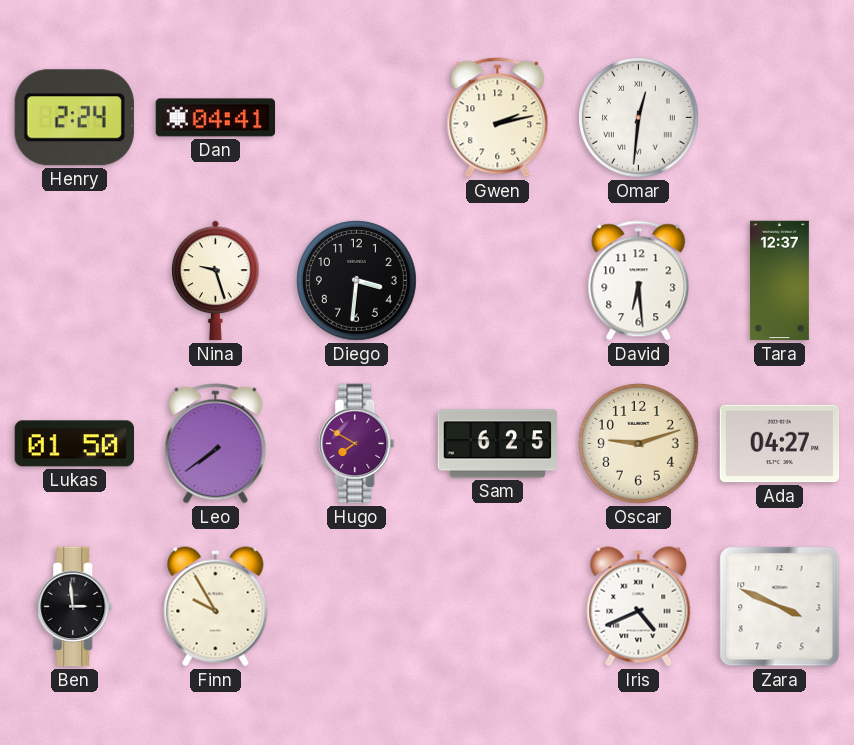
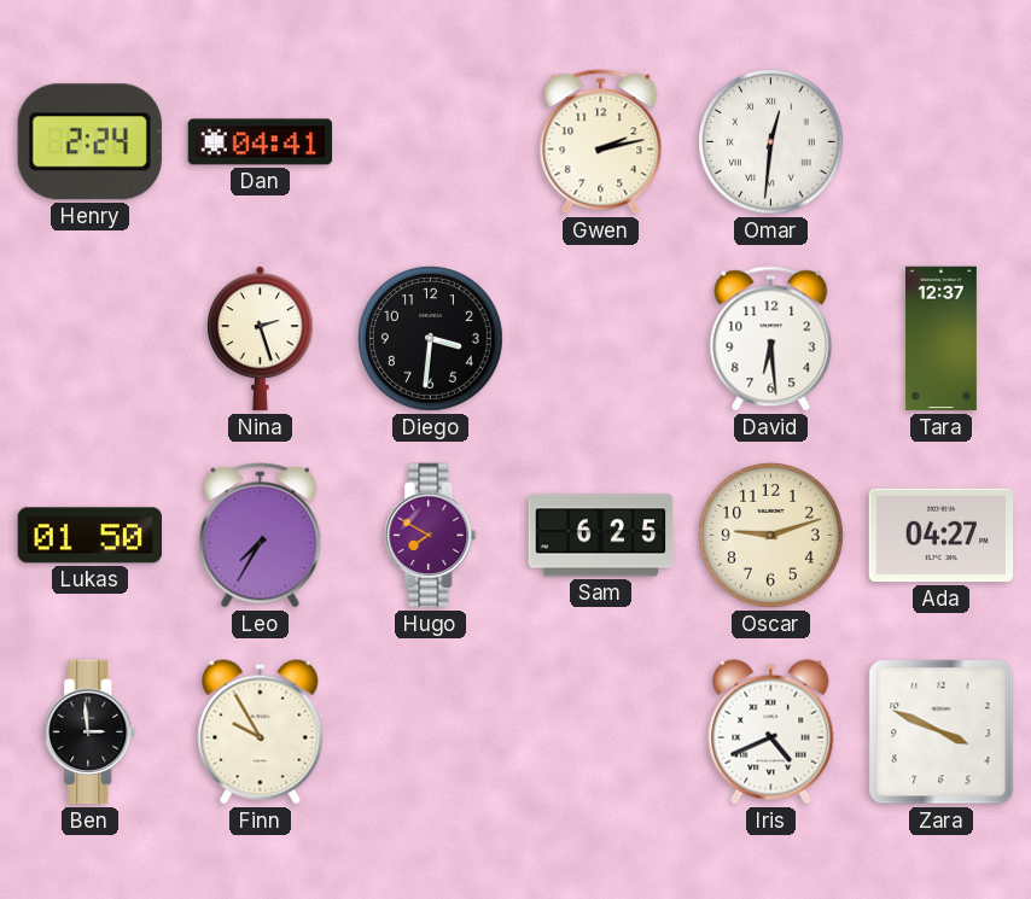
Nina: 9:27 -> 2:27 (261, 339)
Leo: 7:39 -> 7:35 (261, 536)
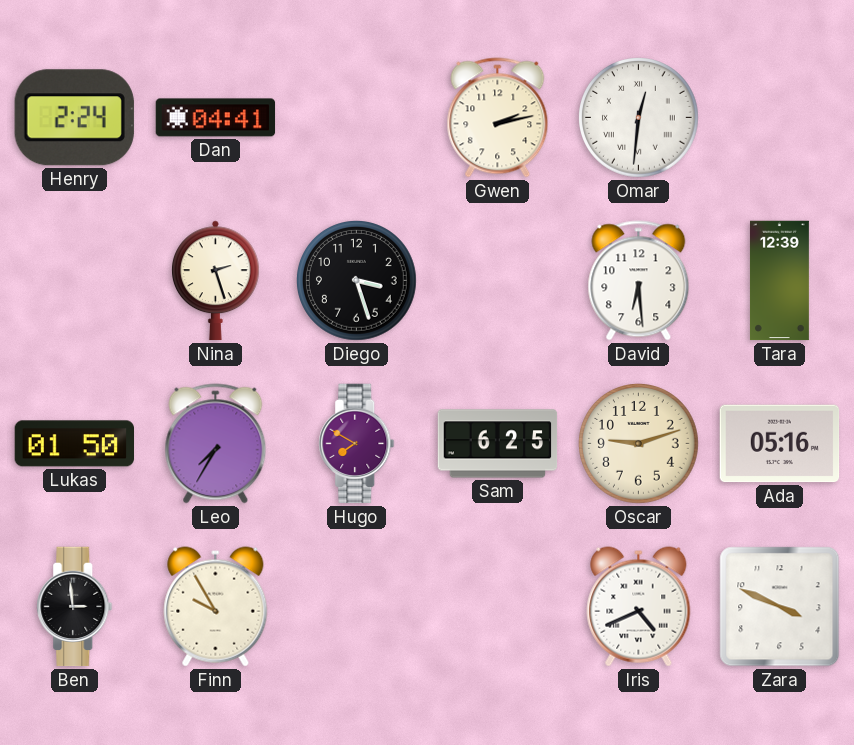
Diego: 3:31 -> 3:27 (357, 281)
Tara: 12:37 -> 12:39 (779, 281)
Ada: 04:27 -> 05:16 (780, 444)
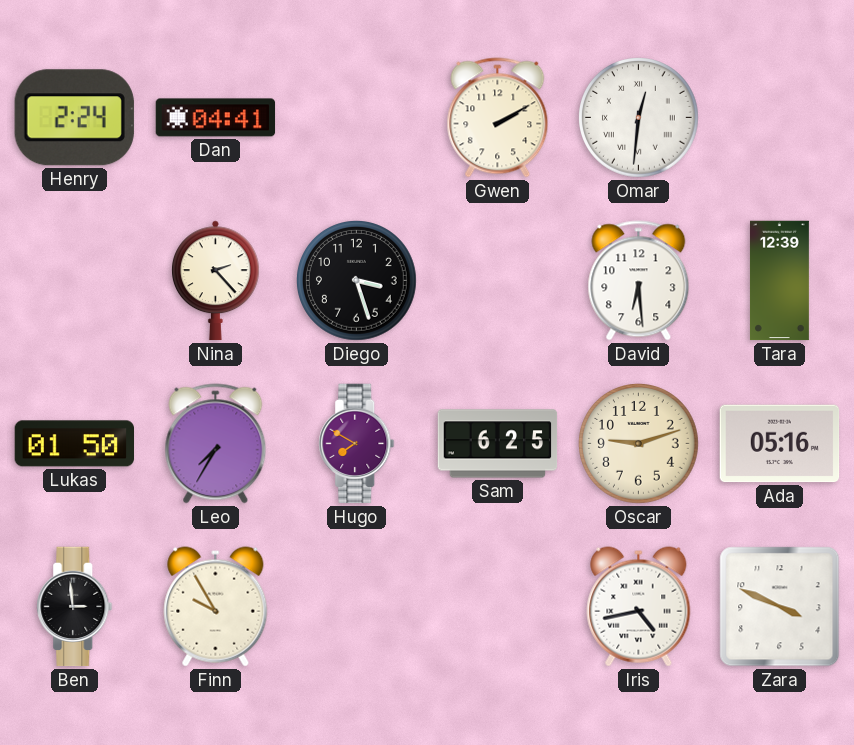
Gwen: 2:13 -> 2:10 (498, 118)
Nina: 2:27 -> 2:23 (216, 281)
Iris: 4:41 -> 4:43 (639, 607)
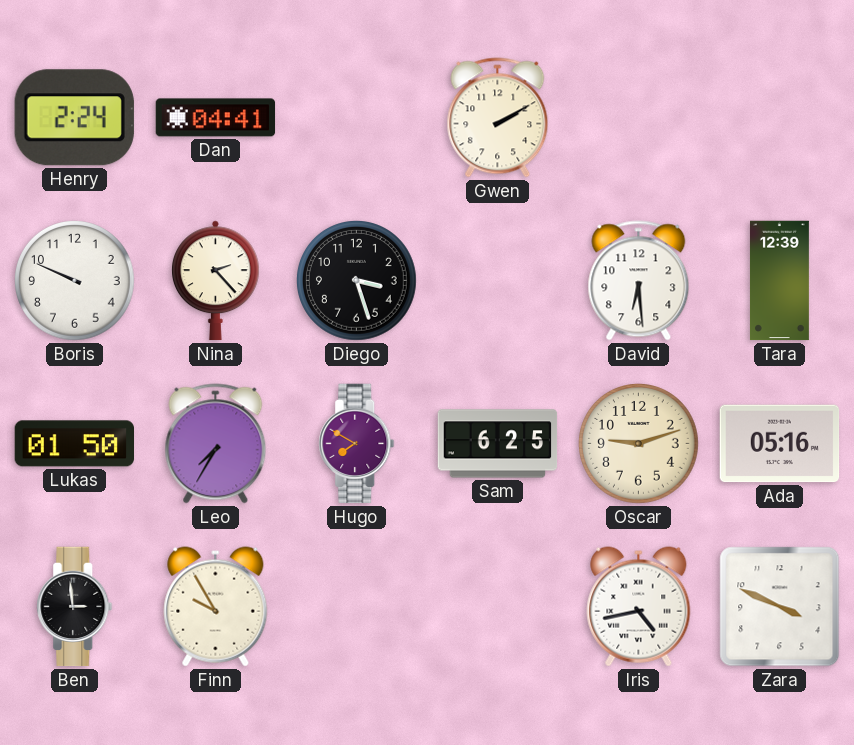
Omar: 12:31 -> none (639, 118)
Boris: none -> 9:49 (75, 281)
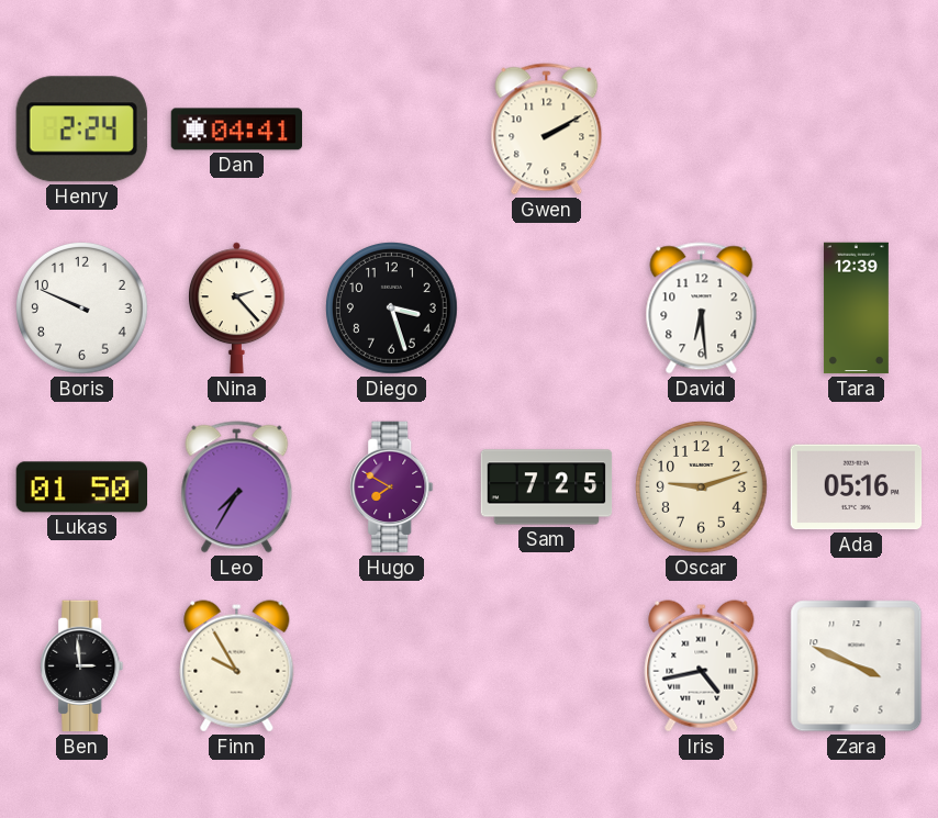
Sam: 6:25 -> 7:25 (547, 488)
